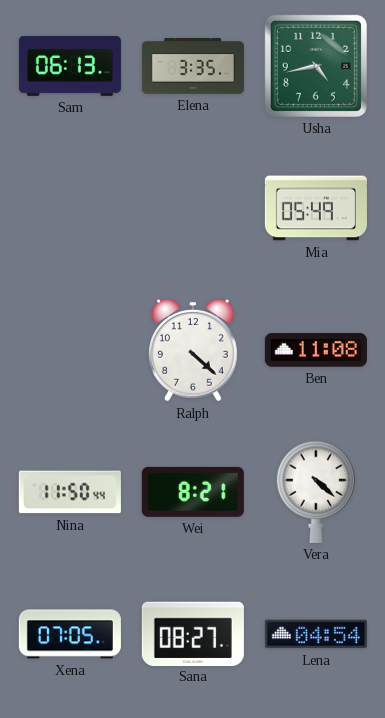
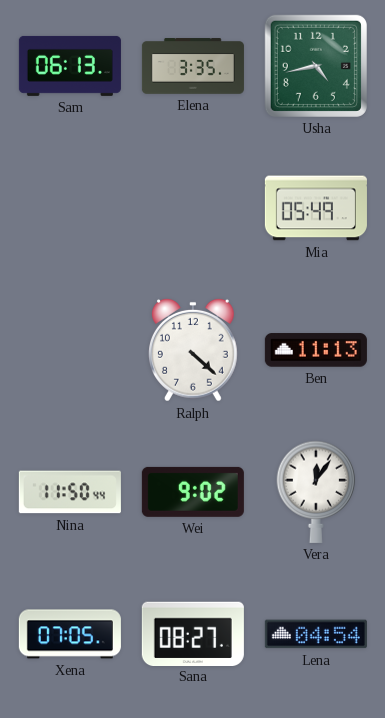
Ben: 11:08 -> 11:13 (316, 350)
Wei: 8:21 -> 9:02 (193, 492)
Vera: 4:22 -> 12:06 (316, 492)
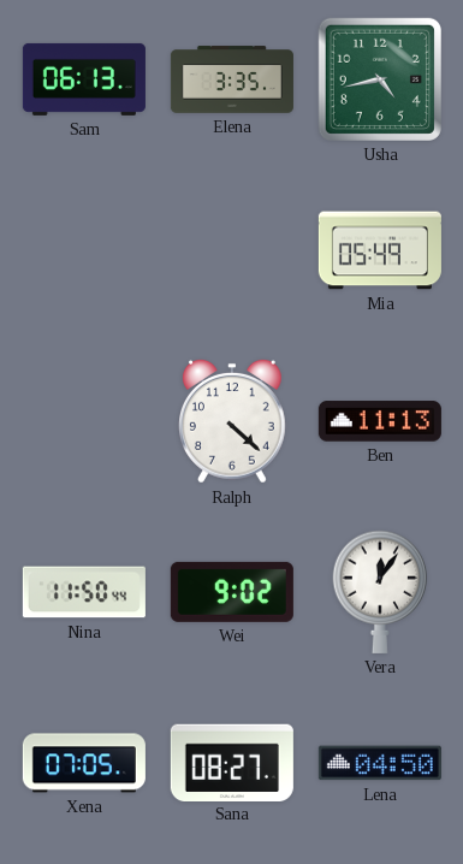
Lena: 04:54 -> 04:50 (380, 763)
